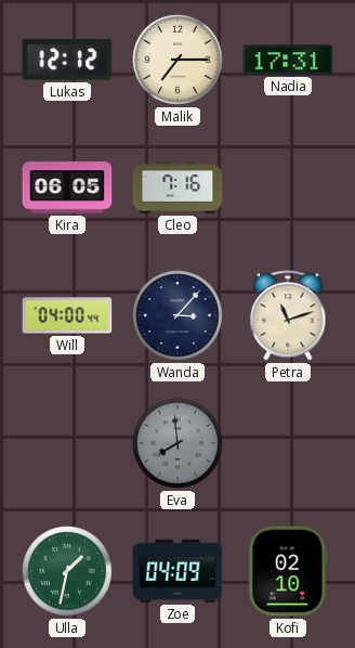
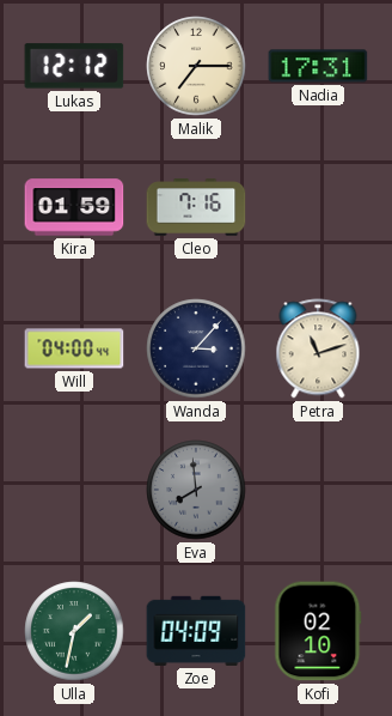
Kira: 06:05 -> 01:59 (74, 207)
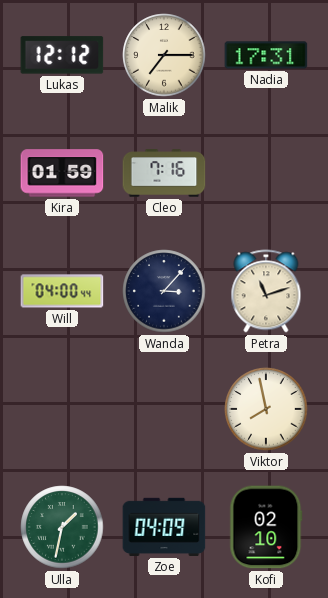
Eva: 7:59 -> none (196, 490)
Viktor: none -> 7:58 (266, 409)
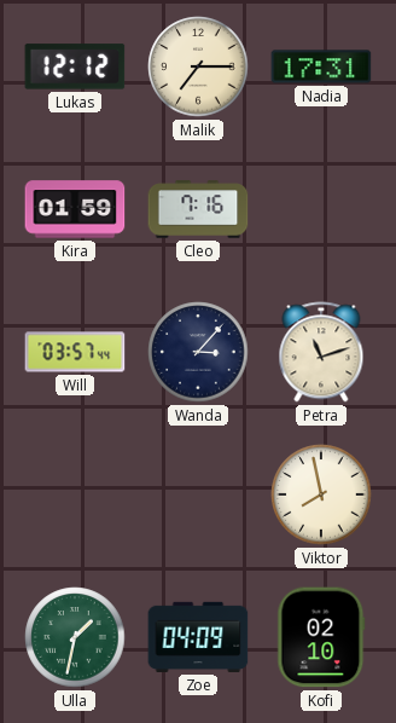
Will: 04:00 -> 03:57 (75, 352)
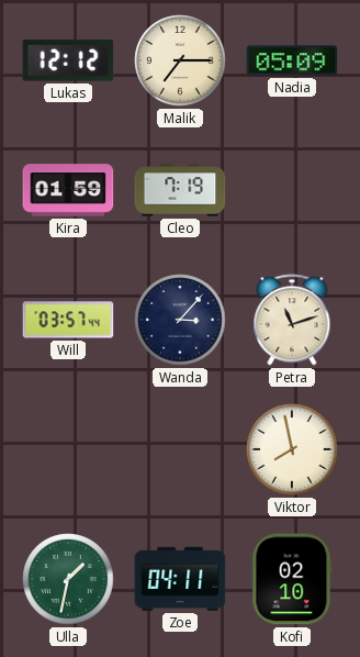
Nadia: 17:31 -> 05:09 (292, 60)
Cleo: 7:16 -> 7:19 (180, 190)
Zoe: 04:09 -> 04:11 (180, 579)
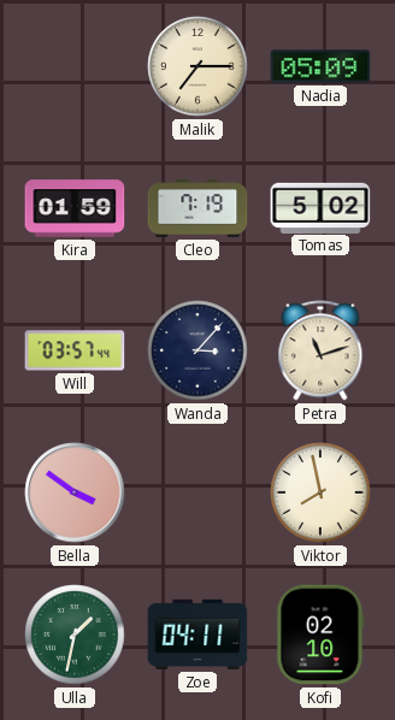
Lukas: 12:12 -> none (68, 60)
Tomas: none -> 5:02 (320, 207)
Bella: none -> 3:51 (75, 492)
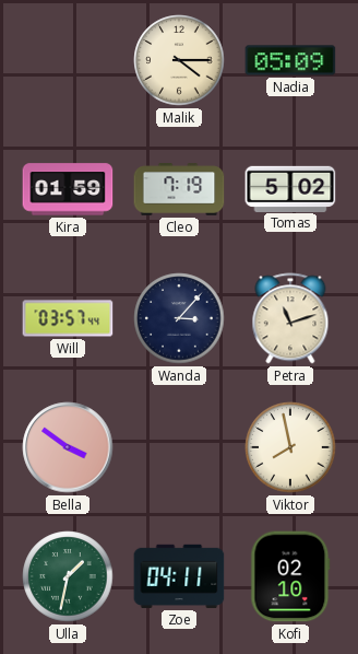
Malik: 7:15 -> 4:15 (179, 60)
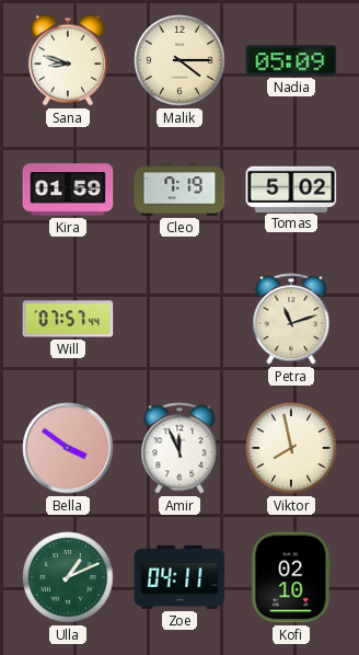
Sana: none -> 8:48 (68, 60)
Will: 03:57 -> 07:57 (68, 319)
Wanda: 3:07 -> none (179, 318)
Amir: none -> 11:56 (179, 448)
Ulla: 1:32 -> 1:11 (68, 577)
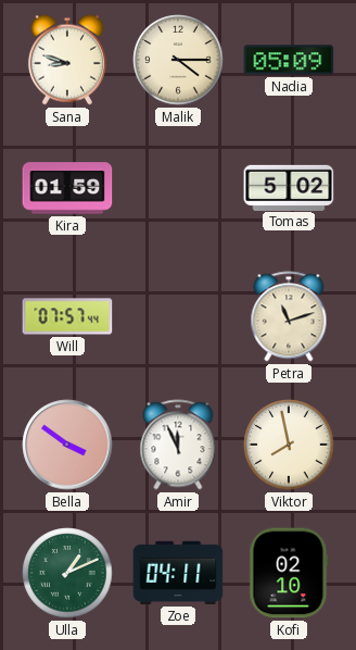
Cleo: 7:19 -> none (179, 189)
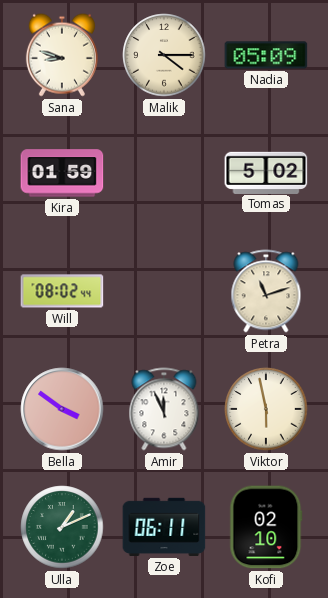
Will: 07:57 -> 08:02 (62, 291)
Viktor: 7:58 -> 5:58 (266, 409)
Zoe: 04:11 -> 06:11 (164, 527)
